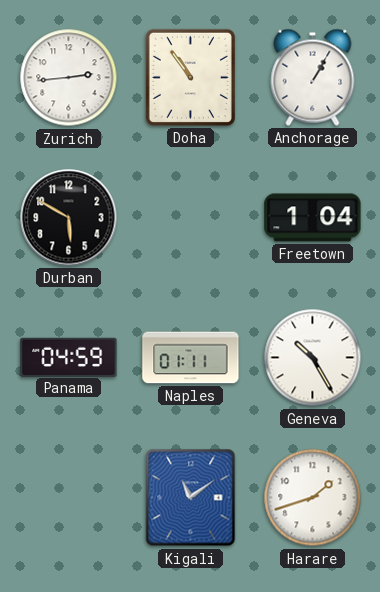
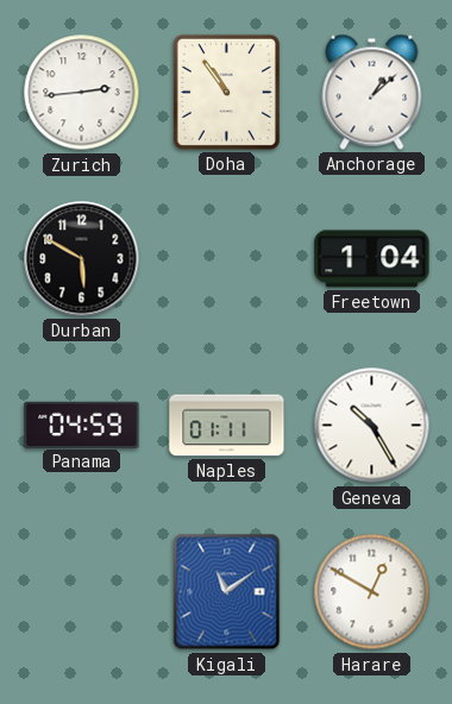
Anchorage: 1:05 -> 1:08 (372, 92)
Harare: 1:42 -> 12:50 (372, 592)
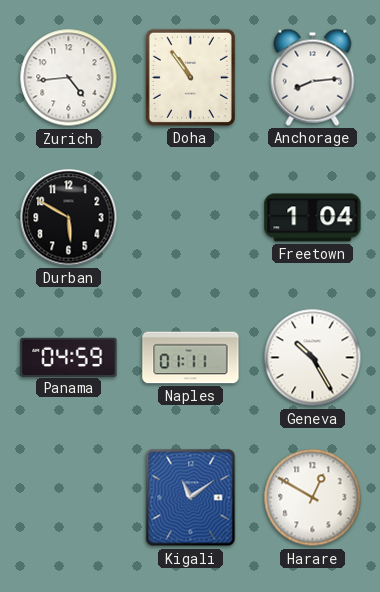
Zurich: 2:44 -> 4:44 (69, 78)
Anchorage: 1:08 -> 8:14 (313, 77)
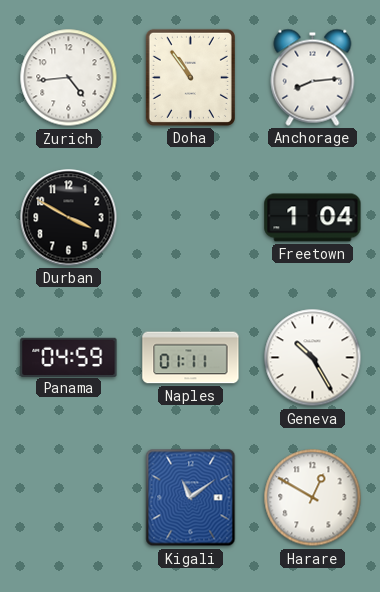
Durban: 5:50 -> 3:50 (69, 218)
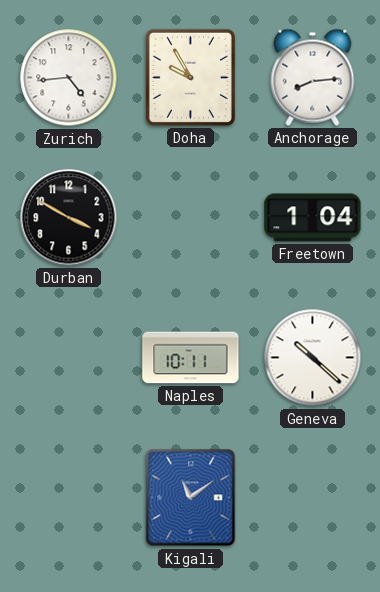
Doha: 10:54 -> 9:55 (190, 77)
Panama: 04:59 -> none (69, 357)
Naples: 01:11 -> 10:11 (191, 358)
Geneva: 10:25 -> 10:22 (313, 358)
Harare: 12:50 -> none (313, 498)
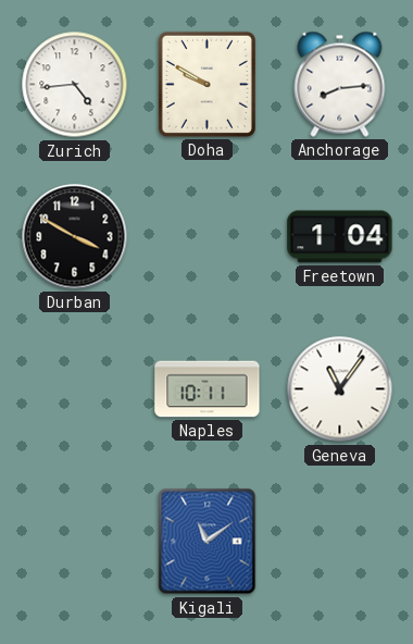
Doha: 9:55 -> 9:50 (206, 84)
Geneva: 10:22 -> 11:06 (340, 389)
